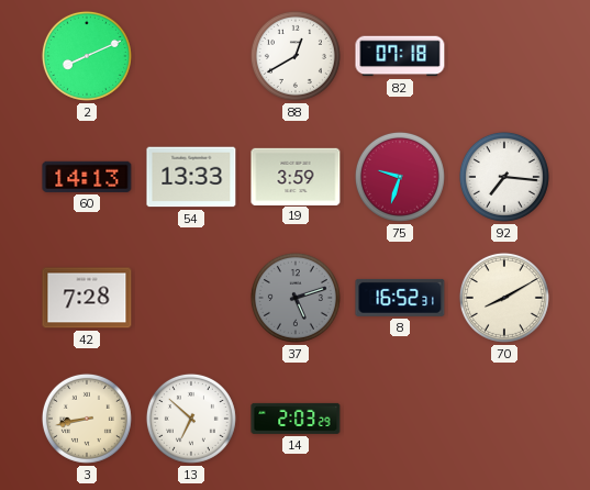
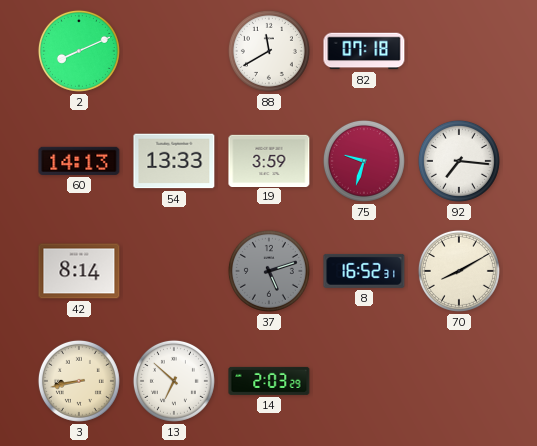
88: 12:40 -> 11:40 (269, 51)
42: 7:28 -> 8:14 (79, 271)
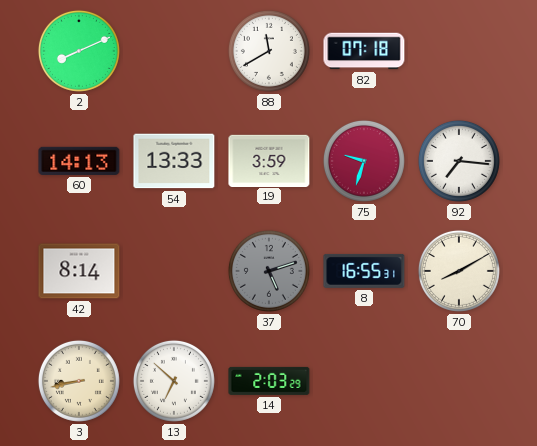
8: 16:52 -> 16:55 (364, 271)
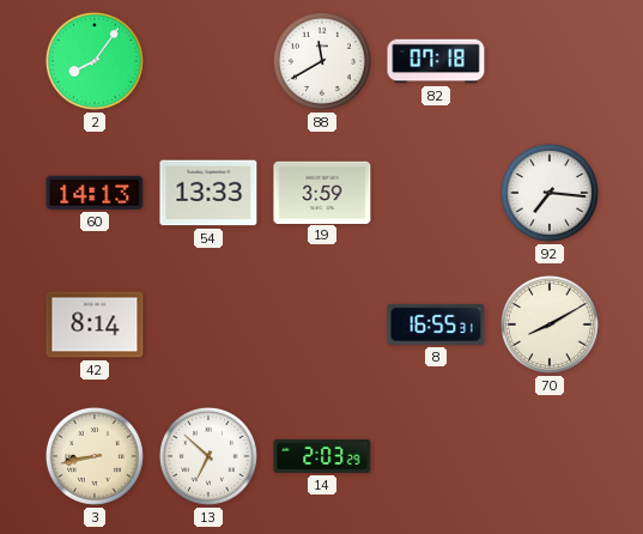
2: 8:11 -> 8:06 (95, 61)
75: 9:33 -> none (364, 161)
37: 5:12 -> none (269, 271)
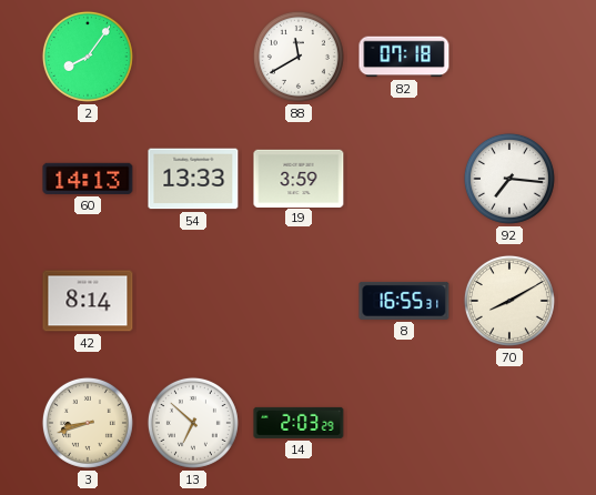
3: 8:43 -> 8:42 (88, 423)
